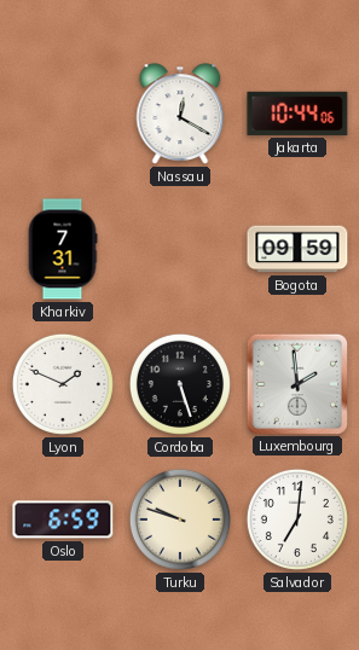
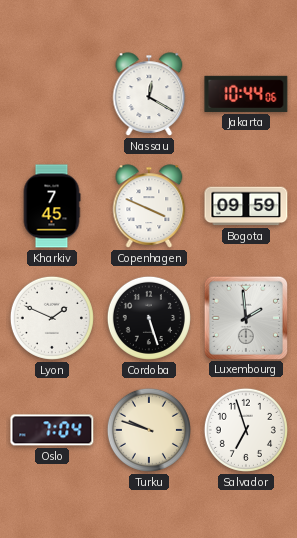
Kharkiv: 7:31 -> 7:45 (52, 206)
Copenhagen: none -> 3:49 (149, 206)
Oslo: 6:59 -> 7:04 (52, 430)
Salvador: 7:01 -> 6:57 (246, 430)
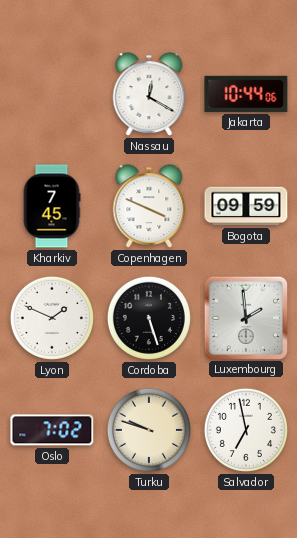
Oslo: 7:04 -> 7:02 (52, 430)
Salvador: 6:57 -> 6:58 (246, 430)
